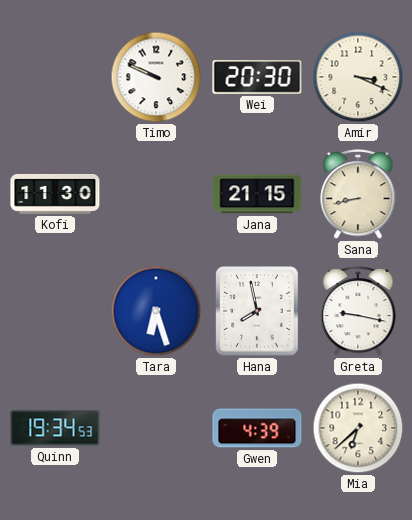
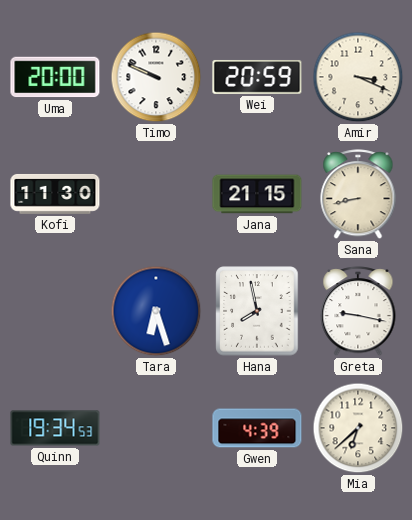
Uma: none -> 20:00 (55, 77)
Wei: 20:30 -> 20:59 (257, 77)
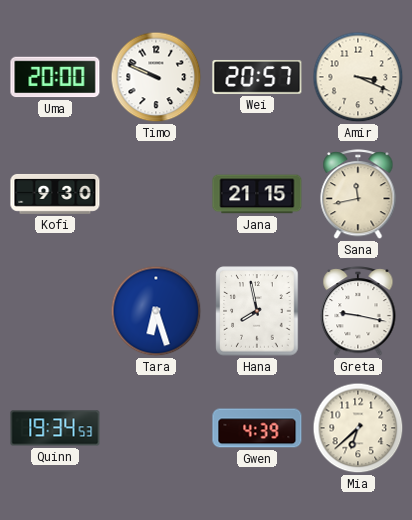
Wei: 20:59 -> 20:57 (257, 77)
Kofi: 11:30 -> 9:30 (55, 194)
Sana: 8:43 -> 11:43 (358, 195)
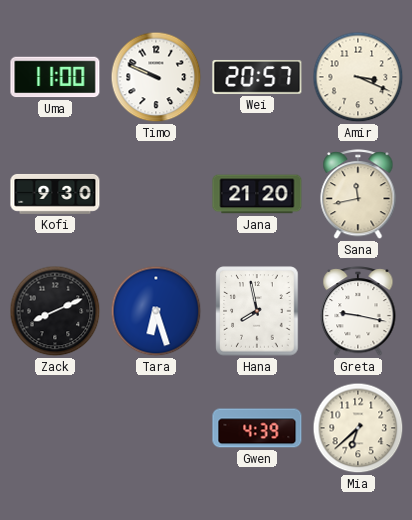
Uma: 20:00 -> 11:00 (55, 77)
Jana: 21:15 -> 21:20 (257, 194)
Zack: none -> 8:11 (55, 311)
Quinn: 19:34 -> none (55, 428)
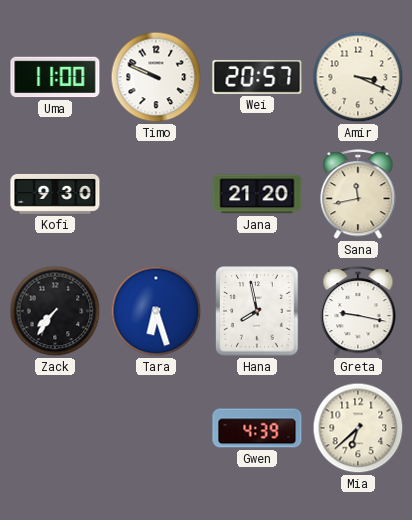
Zack: 8:11 -> 7:36 (55, 311)
